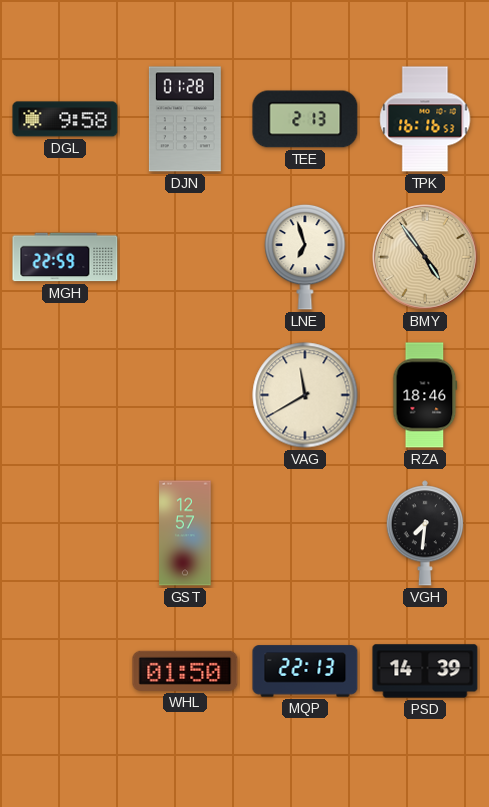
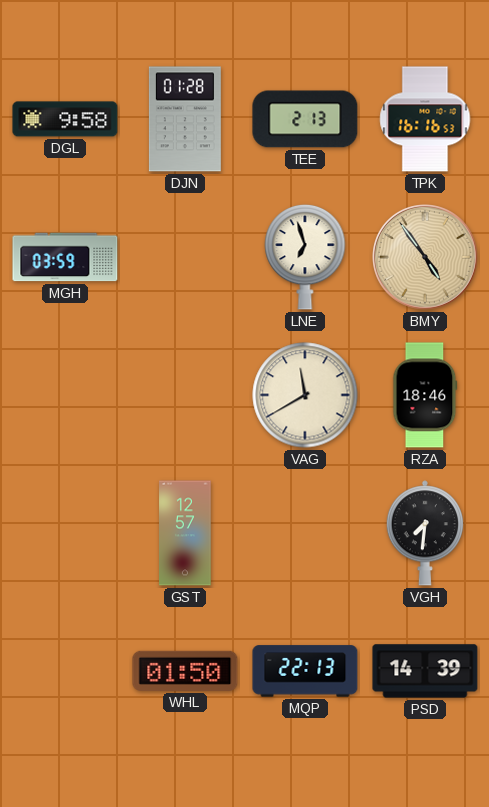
MGH: 22:59 -> 03:59 (65, 257)
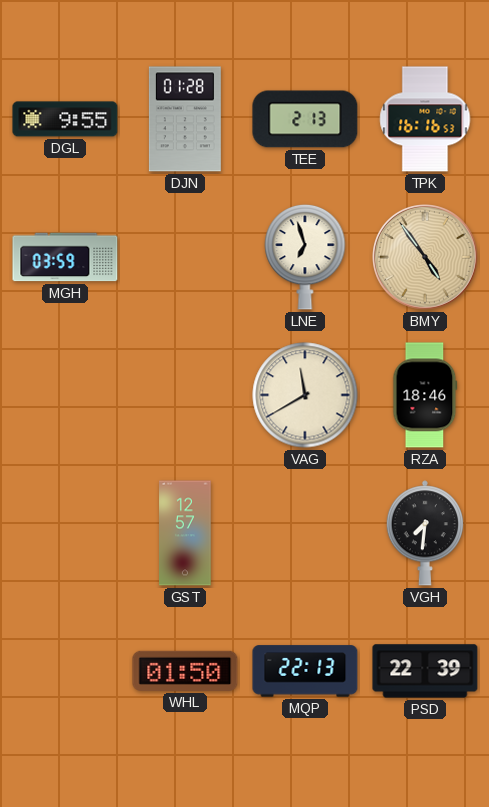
DGL: 9:58 -> 9:55 (65, 119)
PSD: 14:39 -> 22:39 (425, 671)
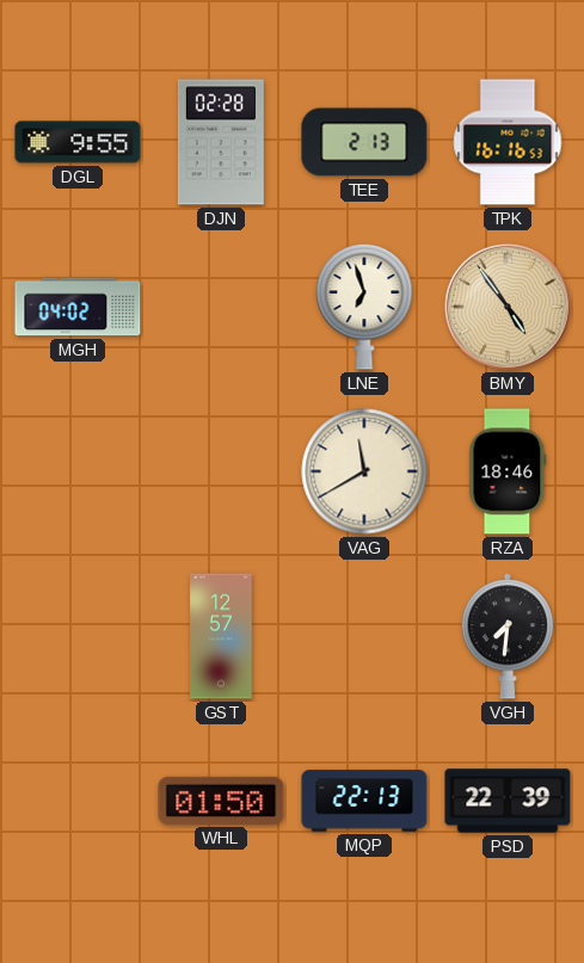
DJN: 01:28 -> 02:28 (221, 142)
MGH: 03:59 -> 04:02 (78, 307)
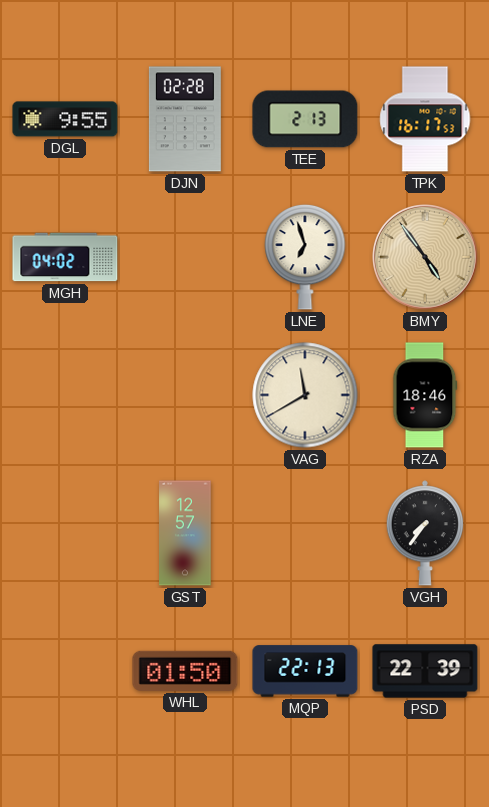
TPK: 16:16 -> 16:17 (425, 119)
VGH: 7:31 -> 7:36 (425, 533)
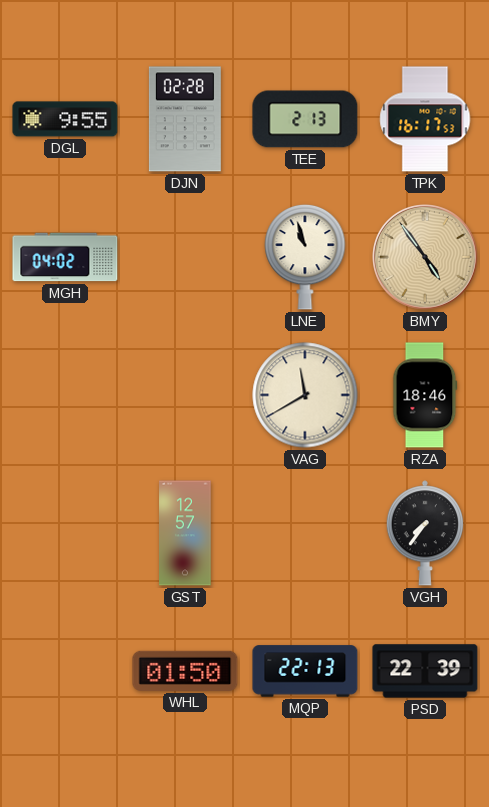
LNE: 6:57 -> 10:57 (305, 257)
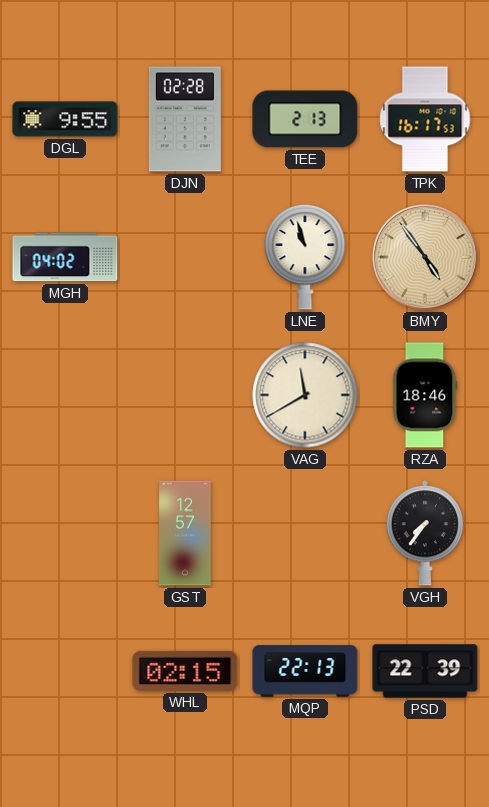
WHL: 01:50 -> 02:15 (185, 671)
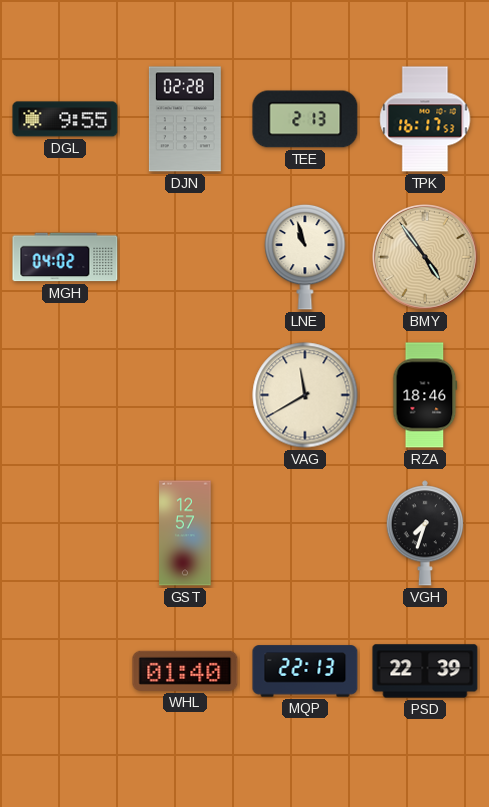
VGH: 7:36 -> 7:33 (425, 533)
WHL: 02:15 -> 01:40 (185, 671)
